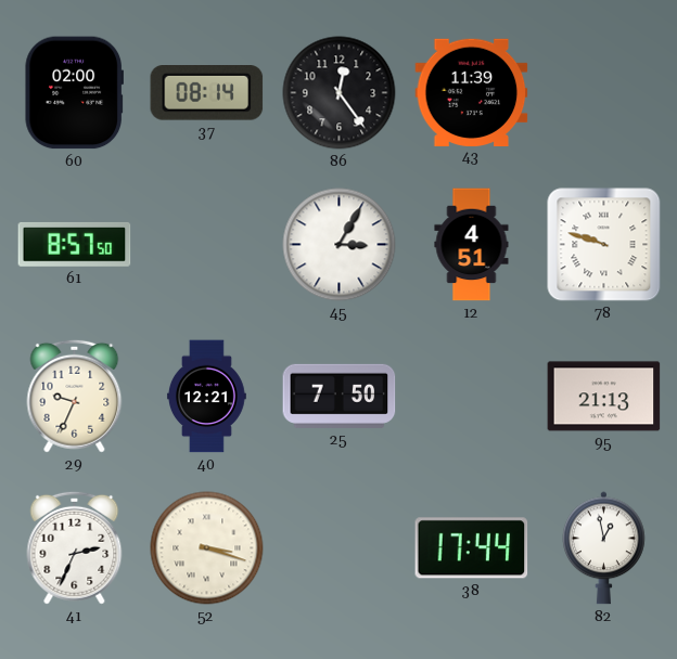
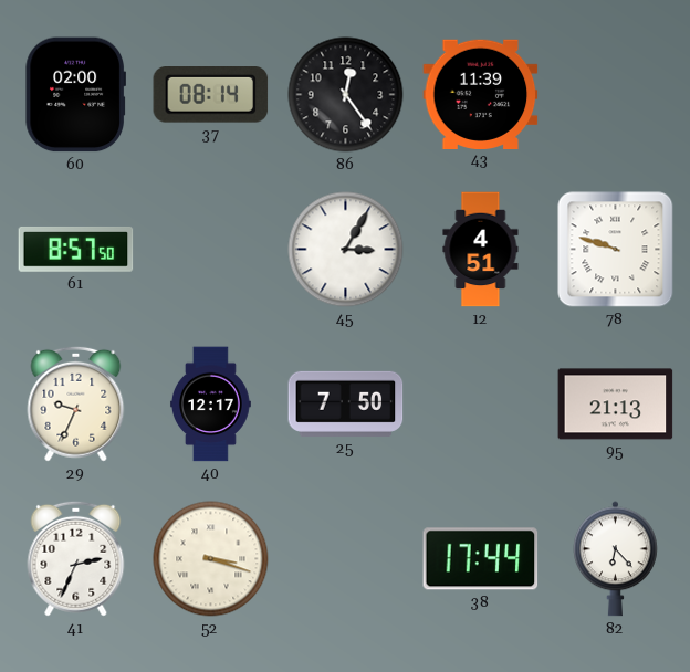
40: 12:21 -> 12:17 (210, 405)
82: 12:58 -> 6:23 (616, 559)
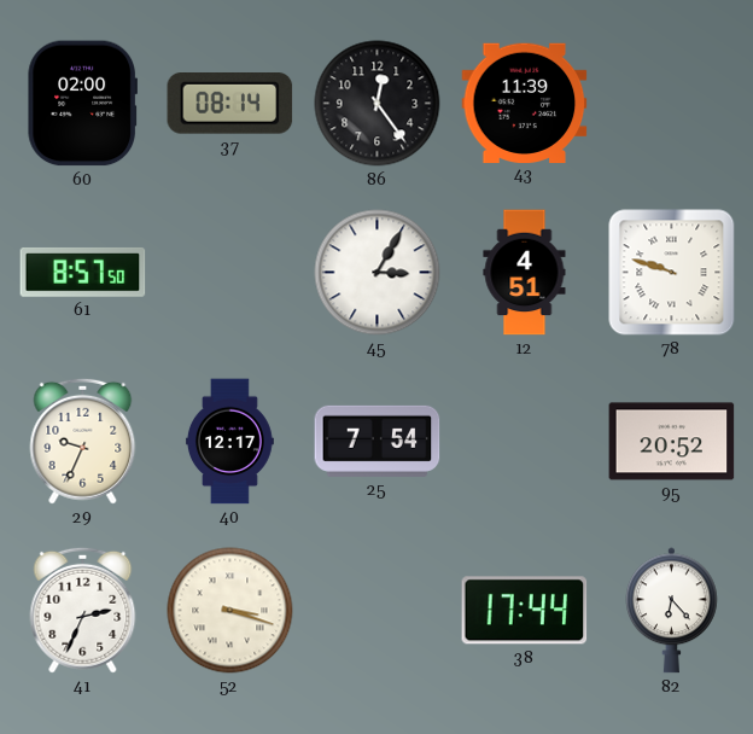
25: 7:50 -> 7:54 (378, 441)
95: 21:13 -> 20:52 (672, 442)
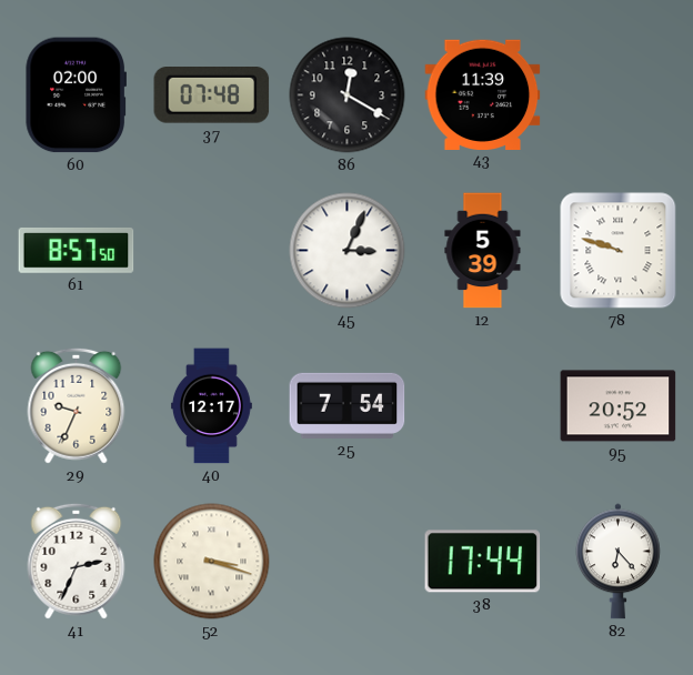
37: 08:14 -> 07:48 (212, 95)
86: 12:24 -> 12:20 (348, 95)
45: 3:05 -> 3:04 (348, 251)
12: 4:51 -> 5:39 (483, 251)
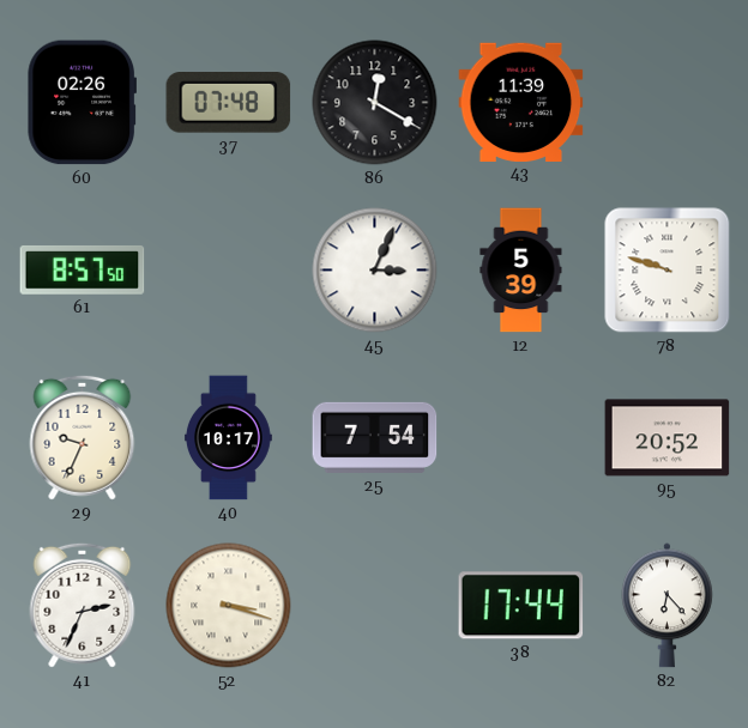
60: 02:00 -> 02:26 (82, 103)
40: 12:17 -> 10:17 (228, 438)
